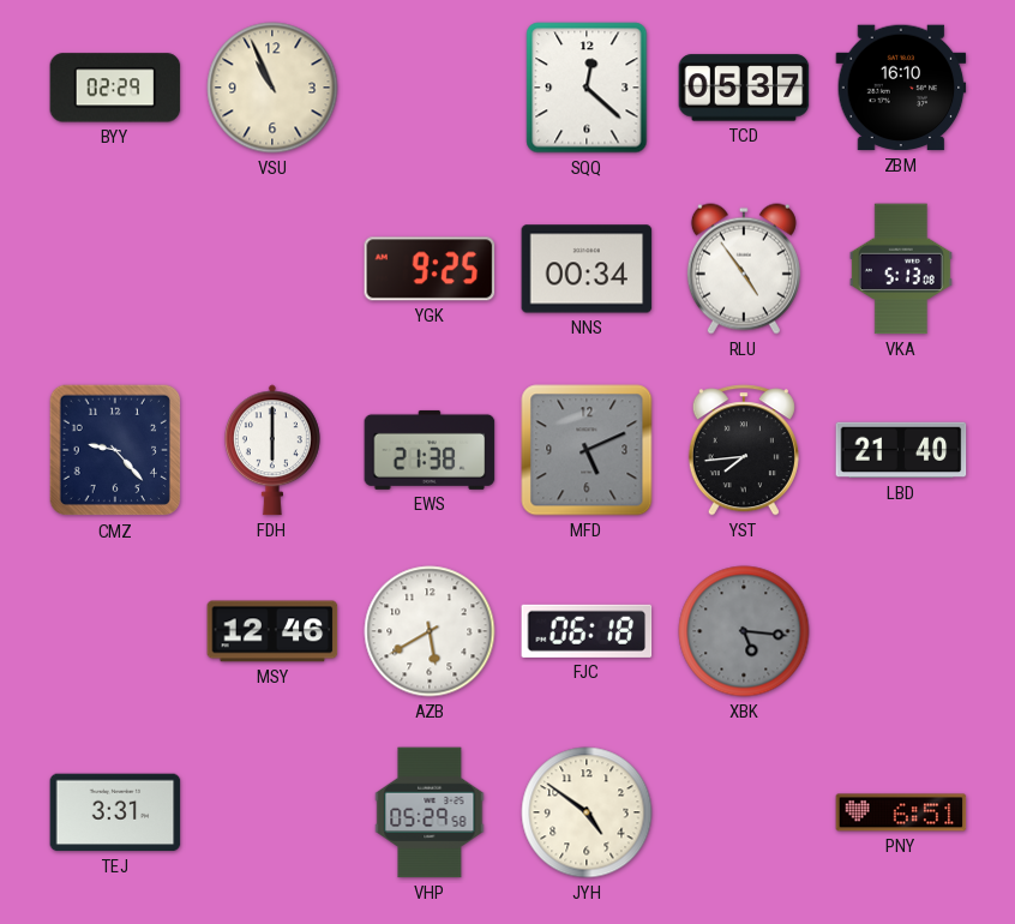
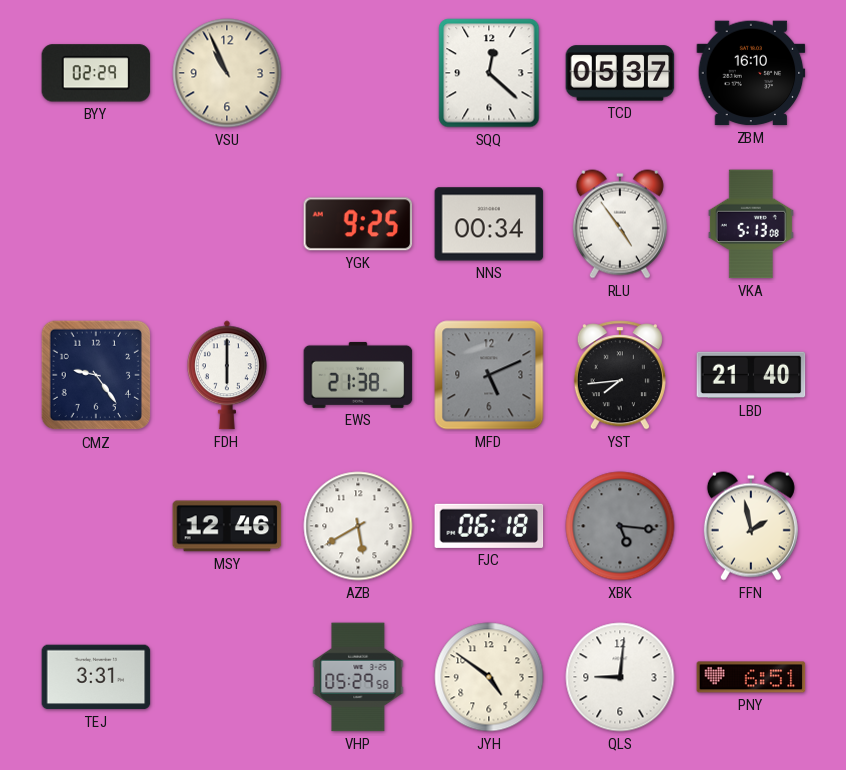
CMZ: 9:23 -> 9:24 (96, 375)
FFN: none -> 1:58 (751, 526)
QLS: none -> 9:01 (620, 677)
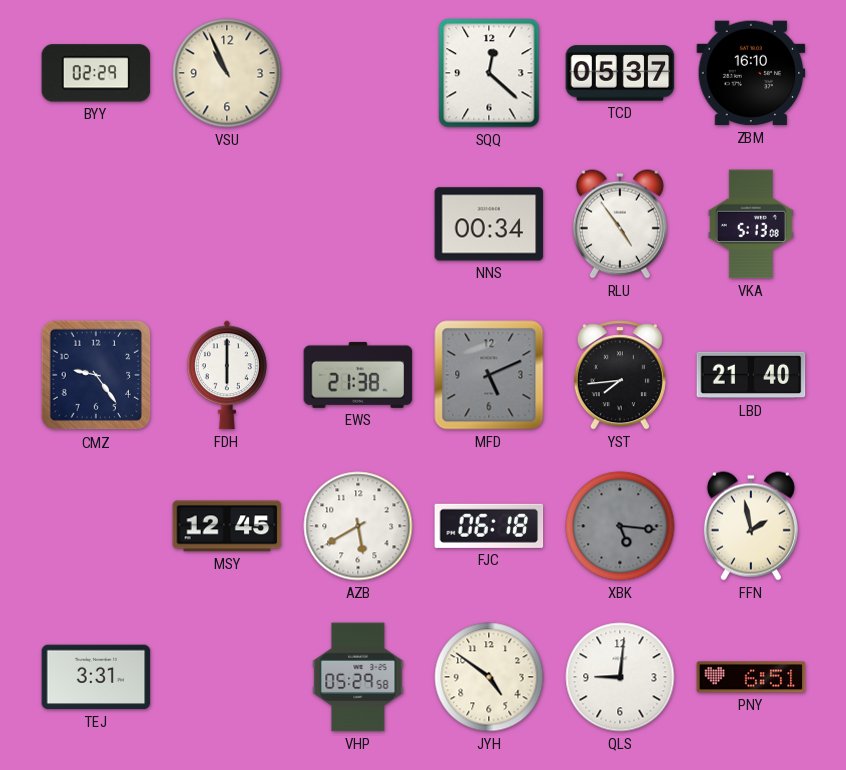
YGK: 9:25 -> none (358, 224)
MSY: 12:46 -> 12:45 (227, 526)
